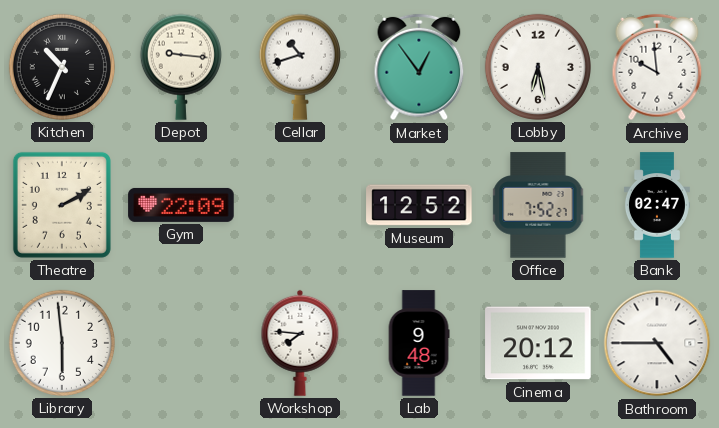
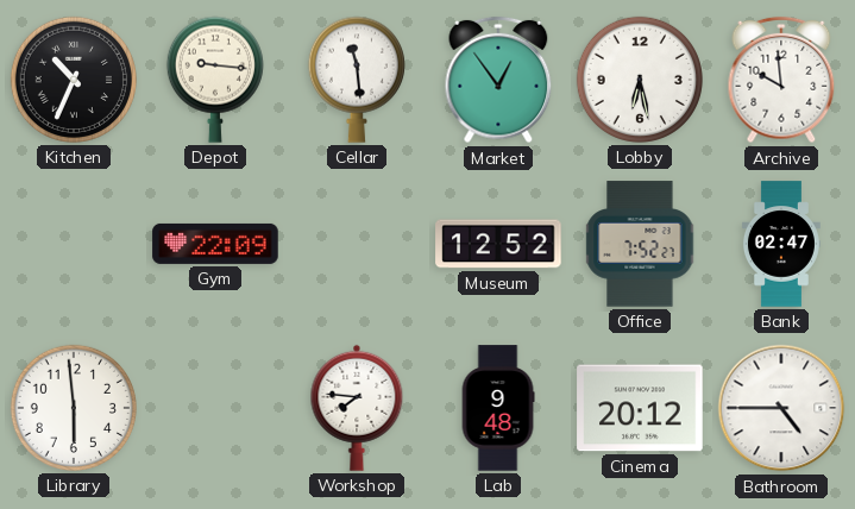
Cellar: 10:42 -> 11:29 (357, 80)
Theatre: 2:10 -> none (62, 205)
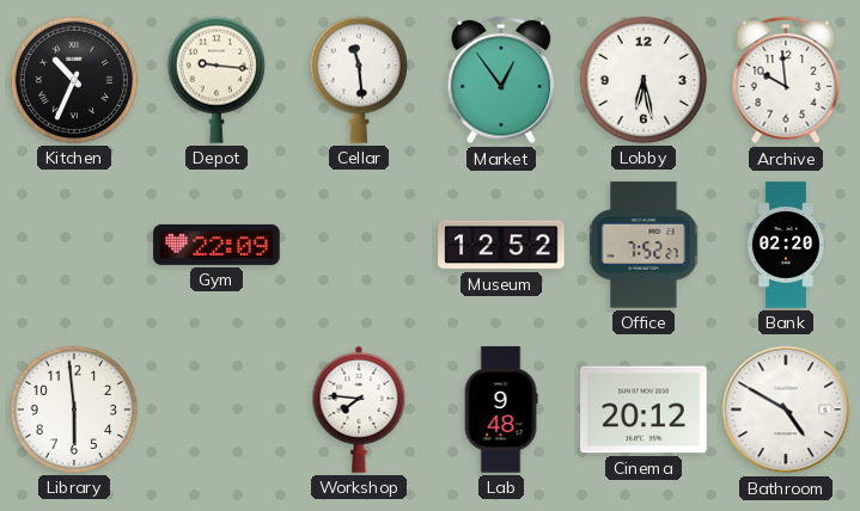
Bank: 02:47 -> 02:20 (786, 245)
Bathroom: 4:45 -> 4:50 (786, 410)
